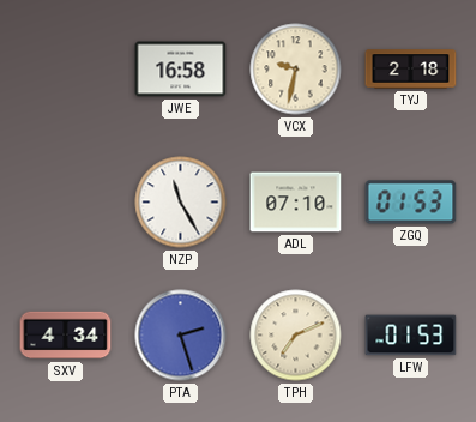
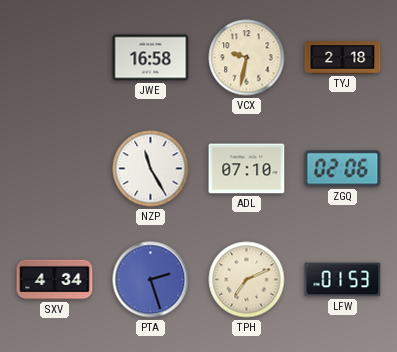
ZGQ: 01:53 -> 02:06 (343, 169)
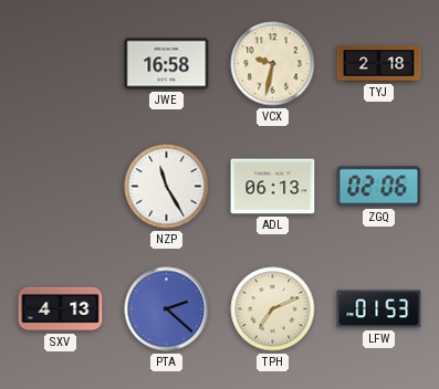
ADL: 07:10 -> 06:13 (273, 187)
SXV: 4:34 -> 4:13 (61, 309)
PTA: 2:27 -> 2:22 (167, 309)
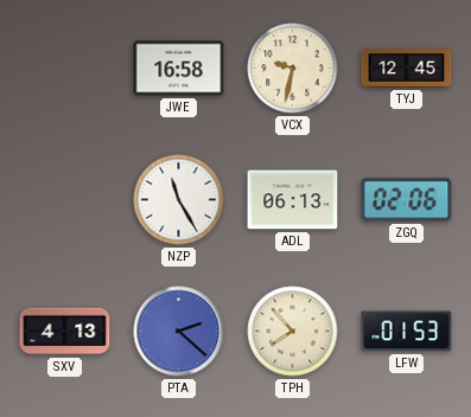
TYJ: 2:18 -> 12:45 (407, 69)
TPH: 7:11 -> 7:53 (293, 332)
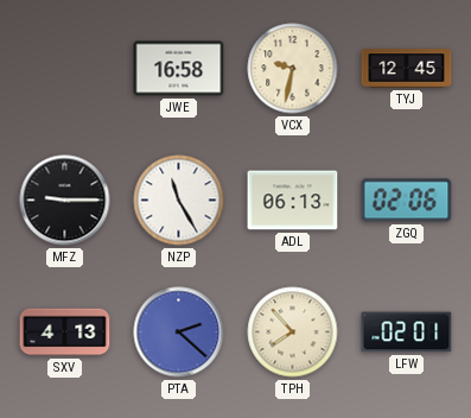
MFZ: none -> 9:15 (65, 201)
LFW: 01:53 -> 02:01 (407, 332)
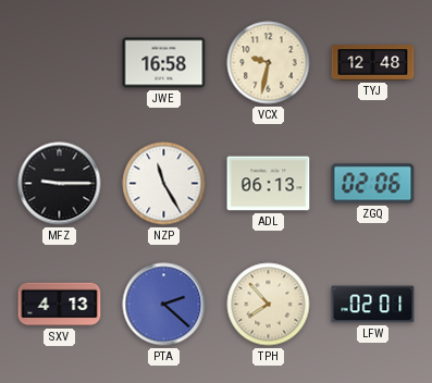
TYJ: 12:45 -> 12:48 (373, 63)
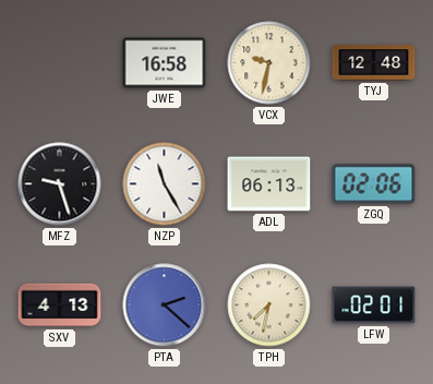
MFZ: 9:15 -> 9:27 (60, 184)
TPH: 7:53 -> 7:32 (269, 305)
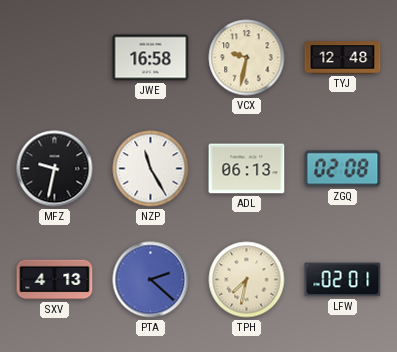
MFZ: 9:27 -> 9:32 (55, 169)
ZGQ: 02:06 -> 02:08 (343, 169)
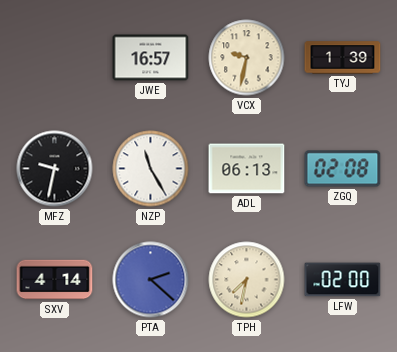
JWE: 16:58 -> 16:57 (151, 58)
TYJ: 12:48 -> 1:39 (343, 58)
SXV: 4:13 -> 4:14 (55, 280)
LFW: 02:01 -> 02:00 (343, 280)
